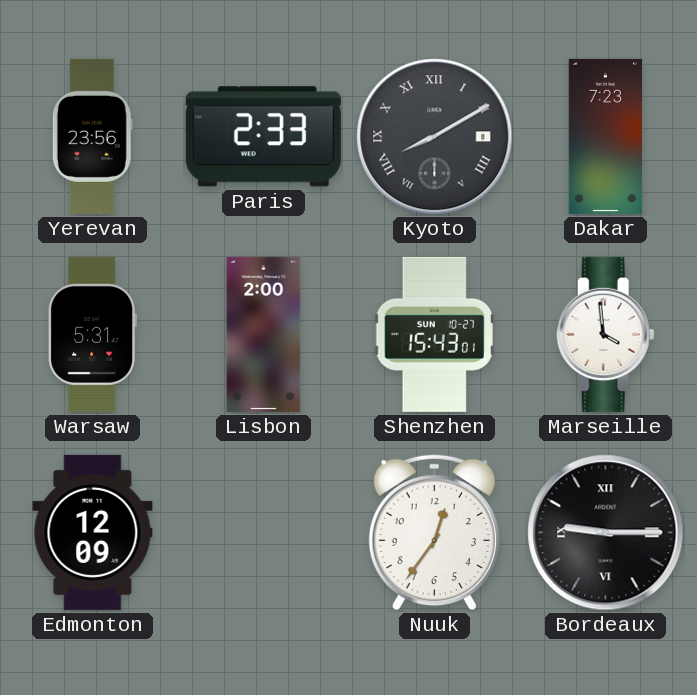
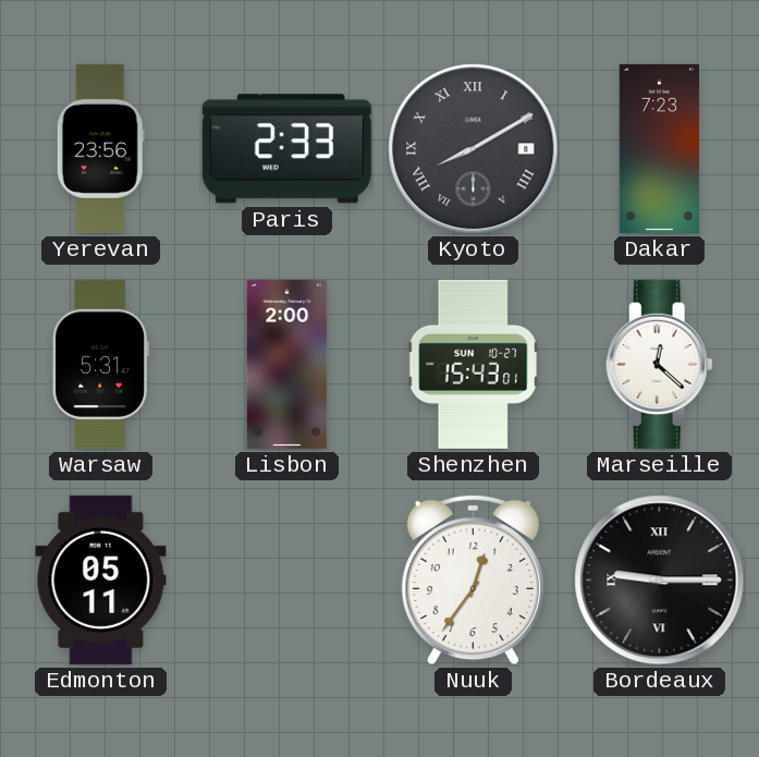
Marseille: 3:59 -> 12:22 (659, 364)
Edmonton: 12:09 -> 05:11 (101, 579)
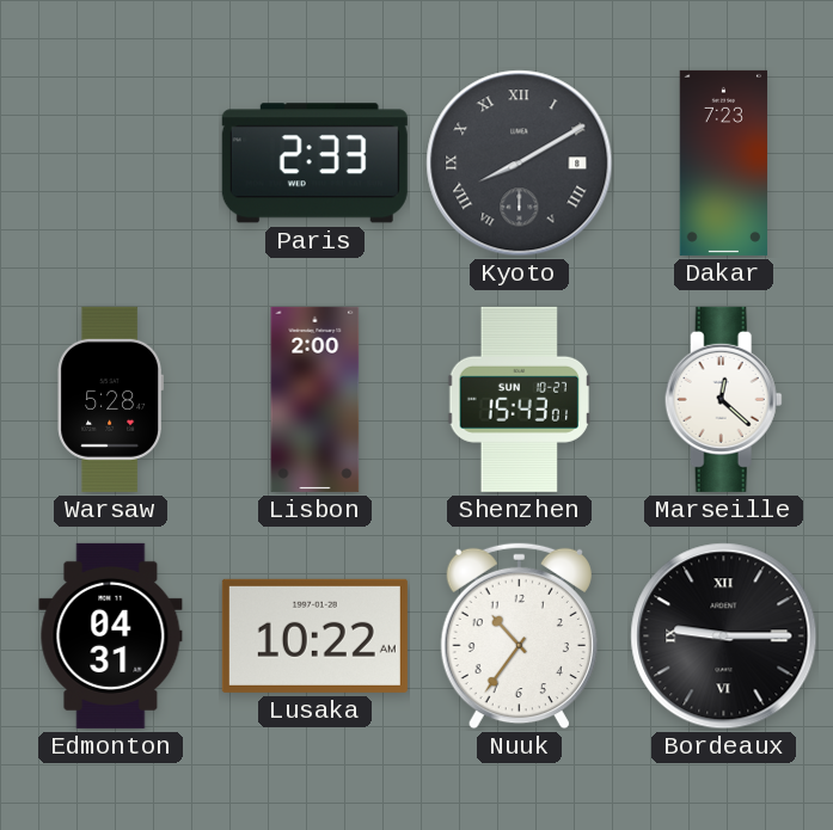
Yerevan: 23:56 -> none (100, 148)
Warsaw: 5:31 -> 5:28 (110, 399)
Edmonton: 05:11 -> 04:31 (111, 635)
Lusaka: none -> 10:22 (314, 635)
Nuuk: 12:36 -> 10:36 (519, 637)
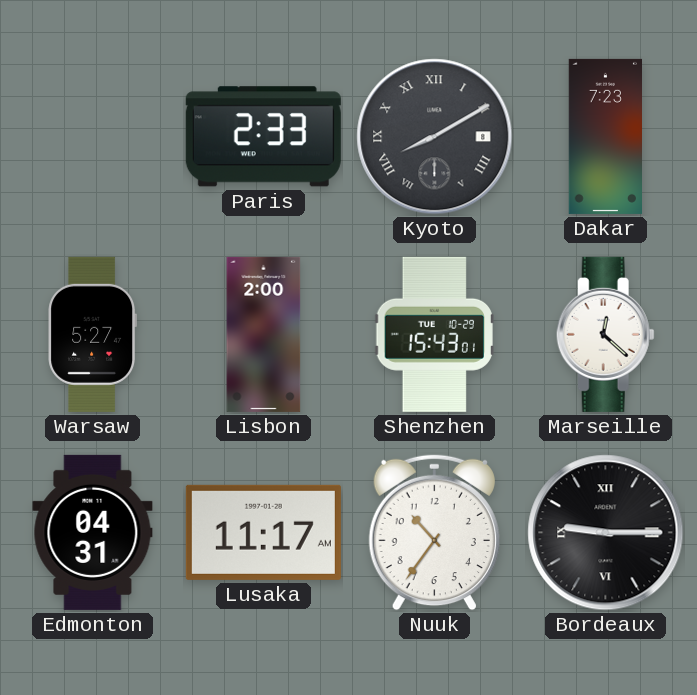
Warsaw: 5:28 -> 5:27 (92, 334)
Shenzhen date: SUN 10-27 -> TUE 10-29 (434, 334)
Lusaka: 10:22 -> 11:17 (263, 532)
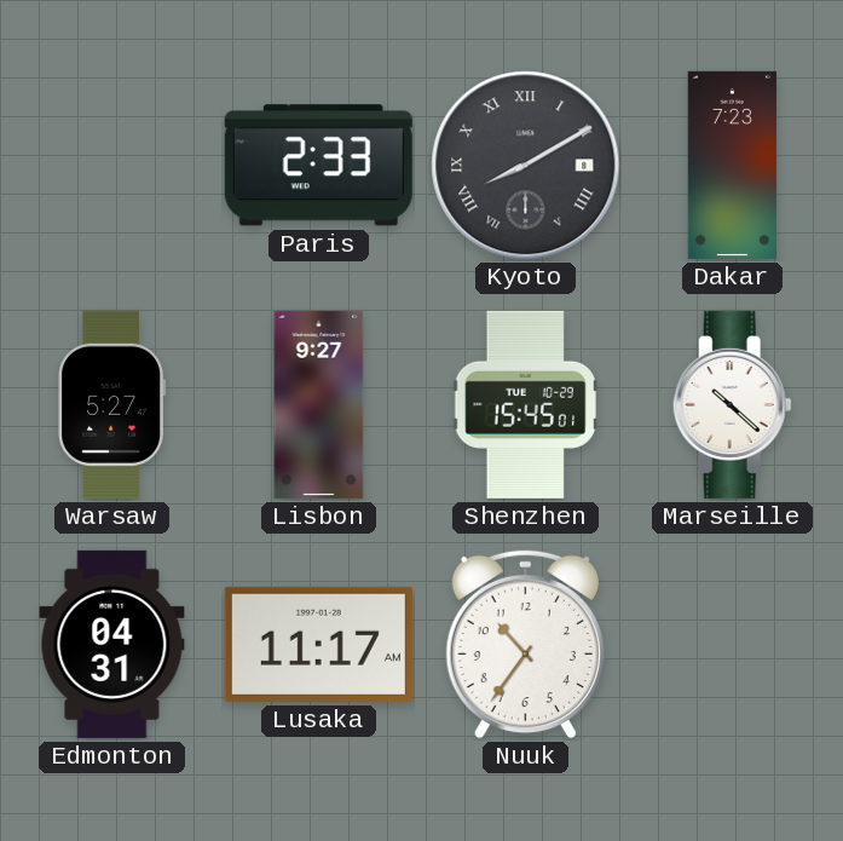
Lisbon: 2:00 -> 9:27 (319, 404)
Shenzhen: 15:43 -> 15:45 (525, 404)
Marseille: 12:22 -> 10:22 (732, 404)
Bordeaux: 9:15 -> none (606, 533)
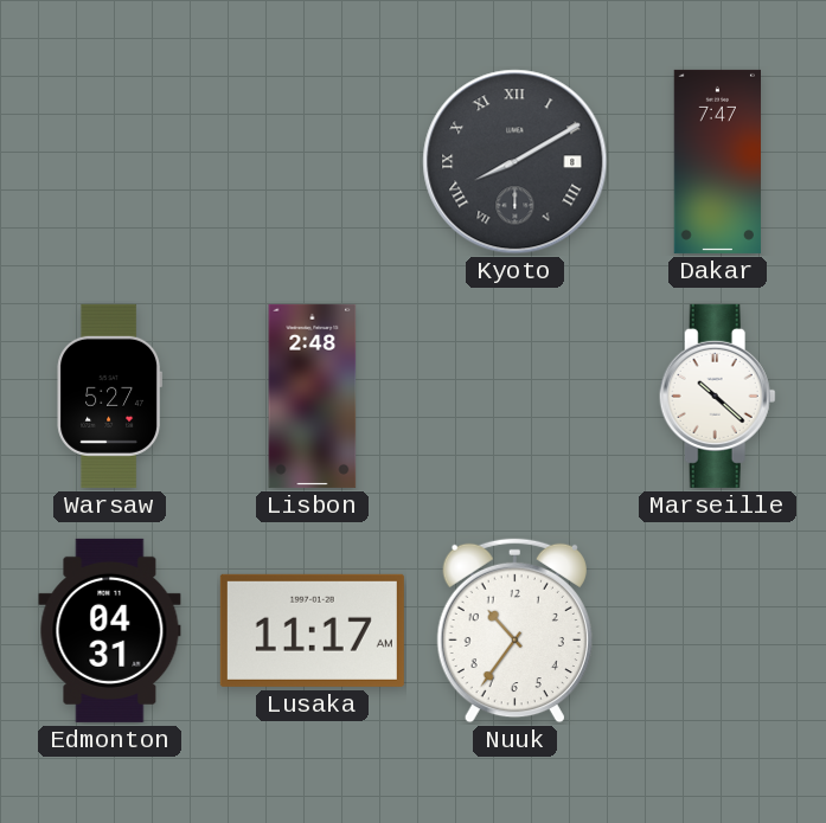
Paris: 2:33 -> none (318, 166)
Dakar: 7:23 -> 7:47 (717, 161)
Lisbon: 9:27 -> 2:48 (313, 396)
Shenzhen: 15:45 -> none (525, 404)
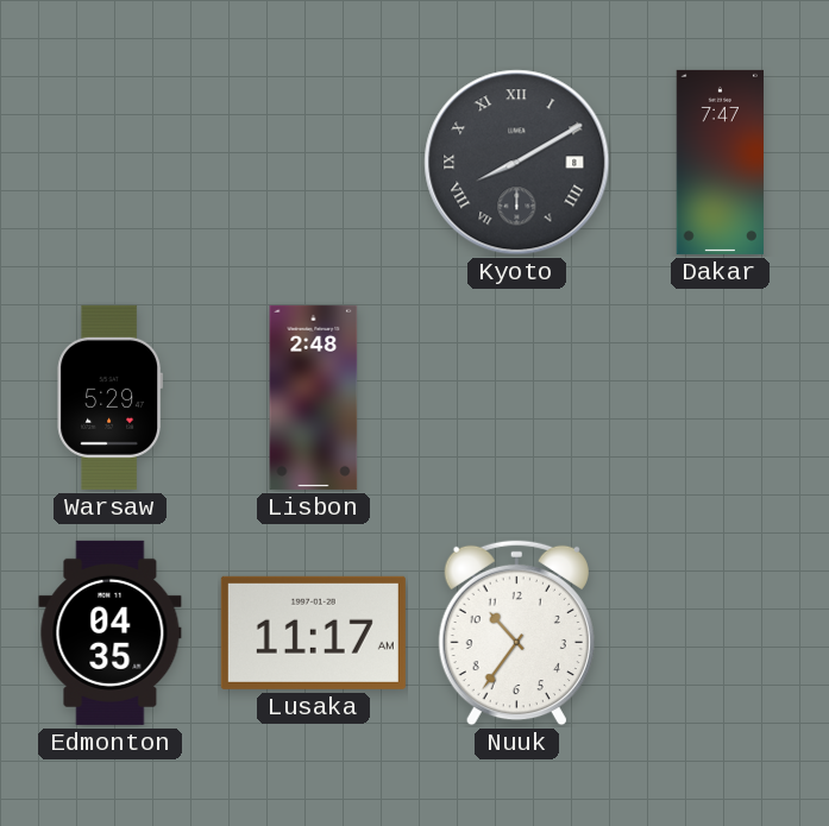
Warsaw: 5:27 -> 5:29 (109, 397)
Marseille: 10:22 -> none (717, 396)
Edmonton: 04:31 -> 04:35 (111, 632)
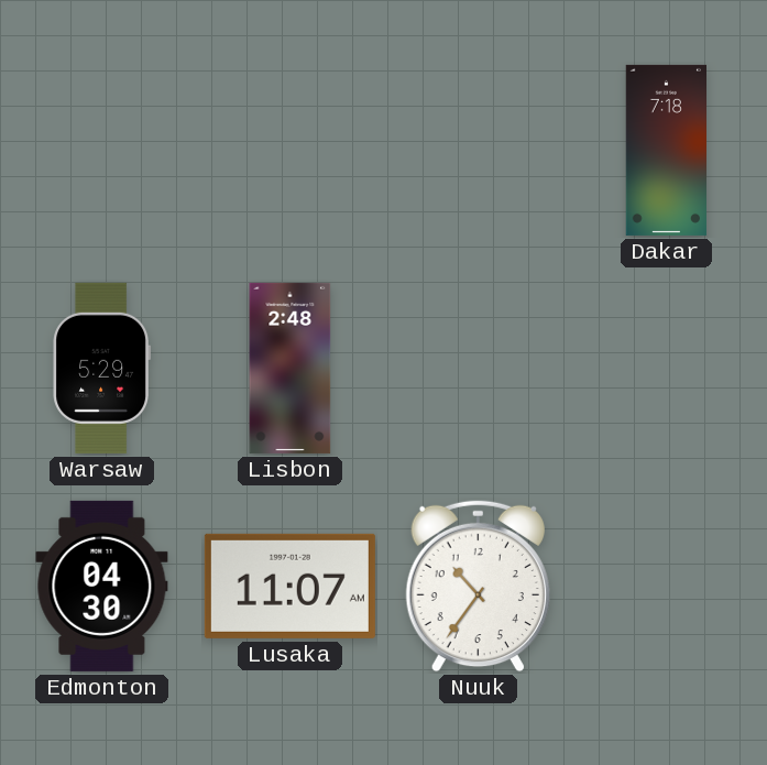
Kyoto: 8:10 -> none (517, 163)
Dakar: 7:47 -> 7:18 (666, 150)
Edmonton: 04:35 -> 04:30 (102, 586)
Lusaka: 11:17 -> 11:07 (289, 586)
